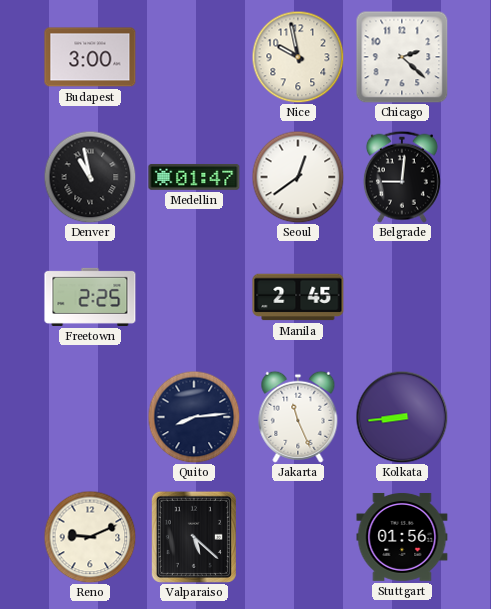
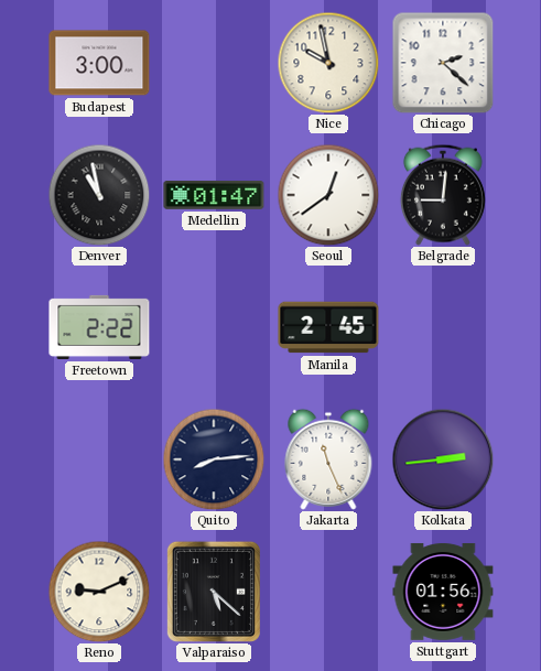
Freetown: 2:25 -> 2:22 (99, 327)
Kolkata: 8:44 -> 2:44 (443, 459)
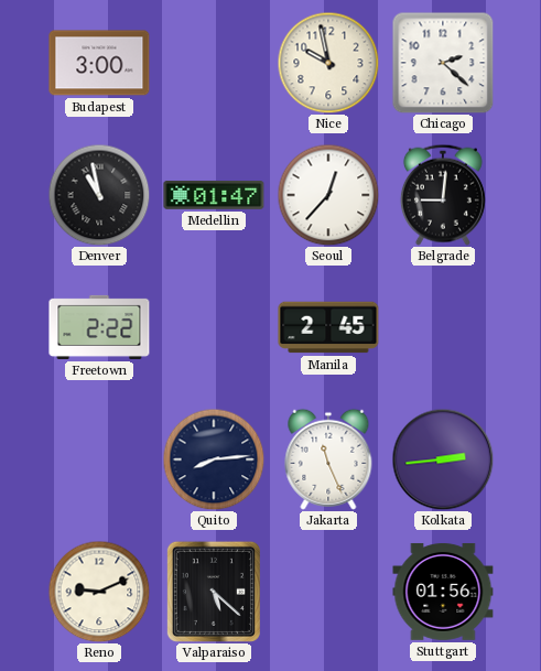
Seoul: 12:39 -> 12:37 (328, 195)
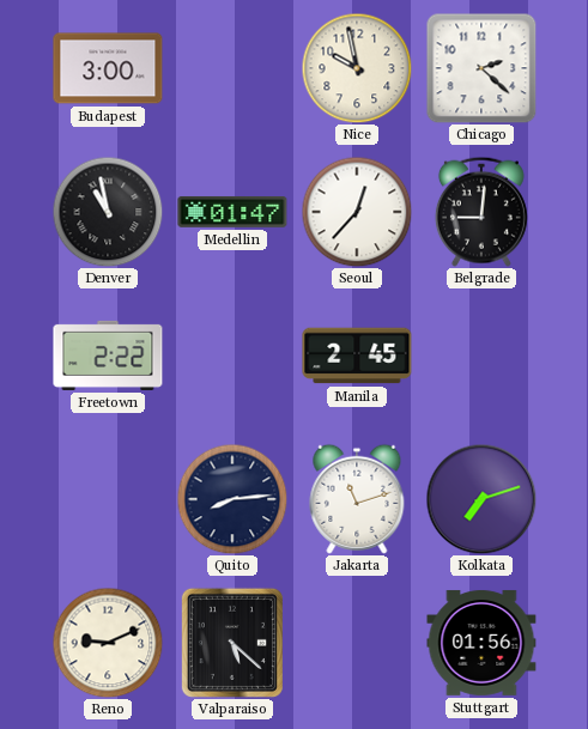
Jakarta: 11:26 -> 11:12 (357, 499)
Kolkata: 2:44 -> 7:12 (481, 499)
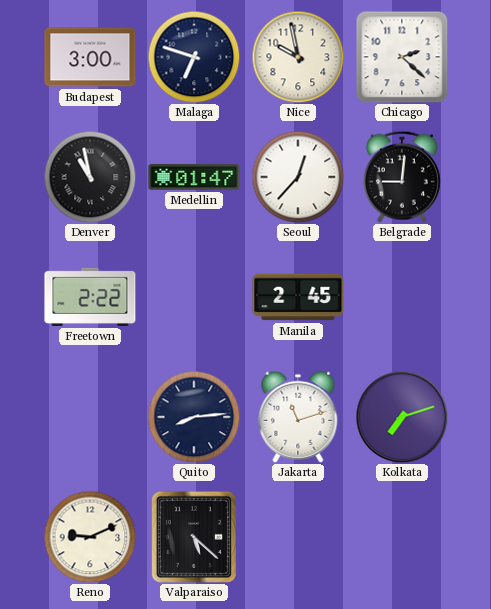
Malaga: none -> 6:48 (194, 57)
Stuttgart: 01:56 -> none (481, 643)
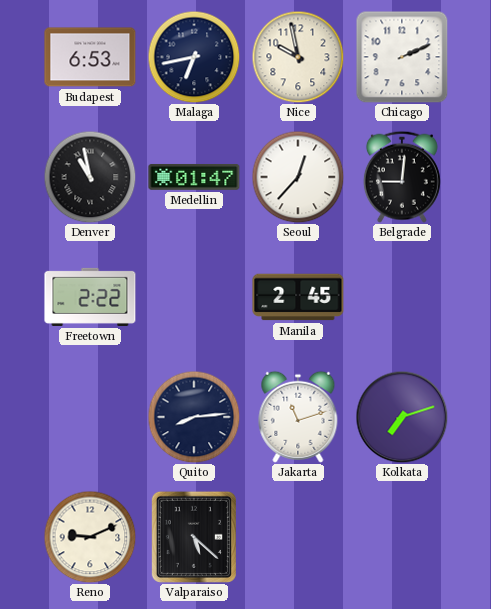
Budapest: 3:00 -> 6:53 (90, 57)
Malaga: 6:48 -> 6:43 (194, 57)
Chicago: 2:22 -> 2:11 (402, 57)
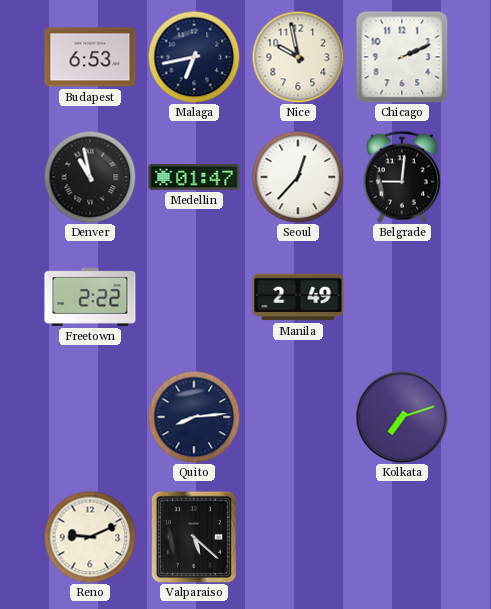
Manila: 2:45 -> 2:49 (298, 297)
Jakarta: 11:12 -> none (298, 417)
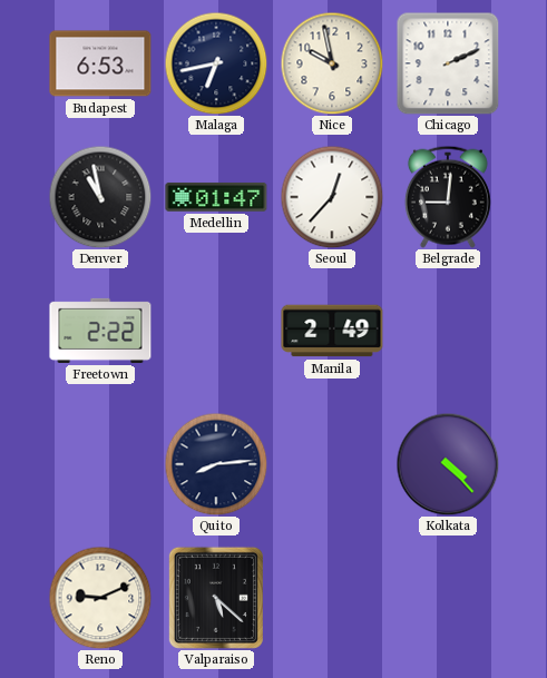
Kolkata: 7:12 -> 4:23 (448, 464)
